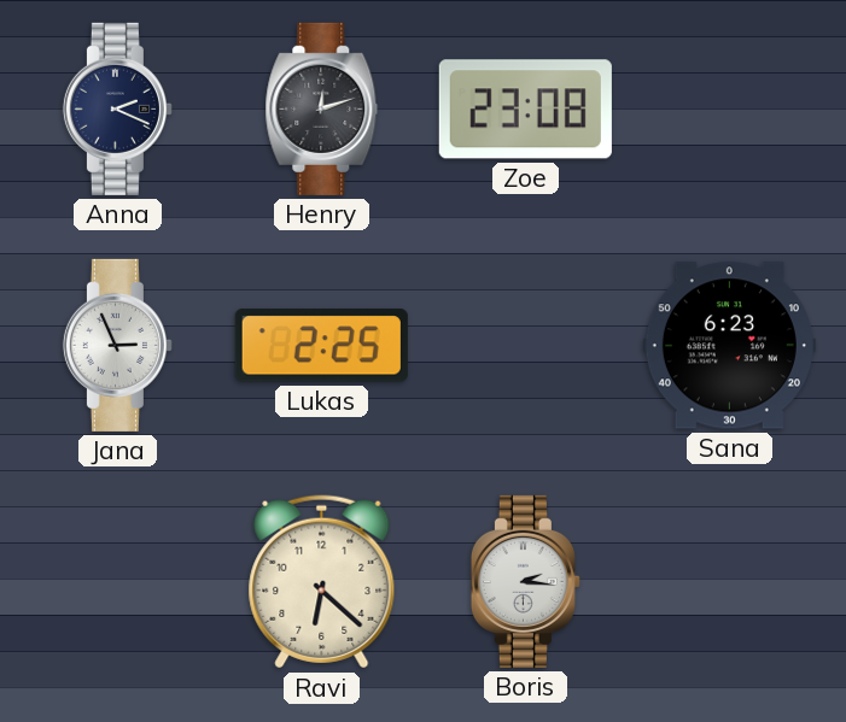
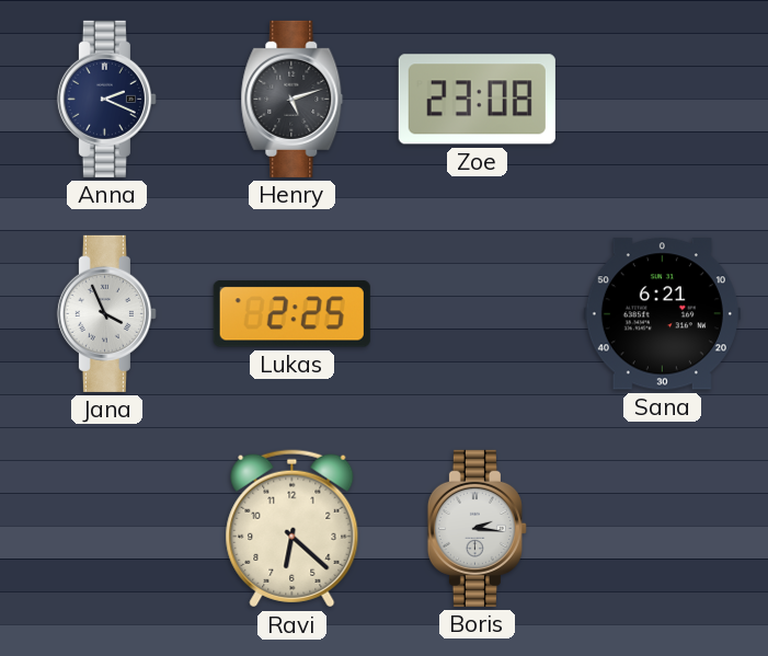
Henry: 12:12 -> 5:12 (293, 99)
Jana: 2:56 -> 3:56 (106, 313)
Sana: 6:23 -> 6:21 (662, 314)
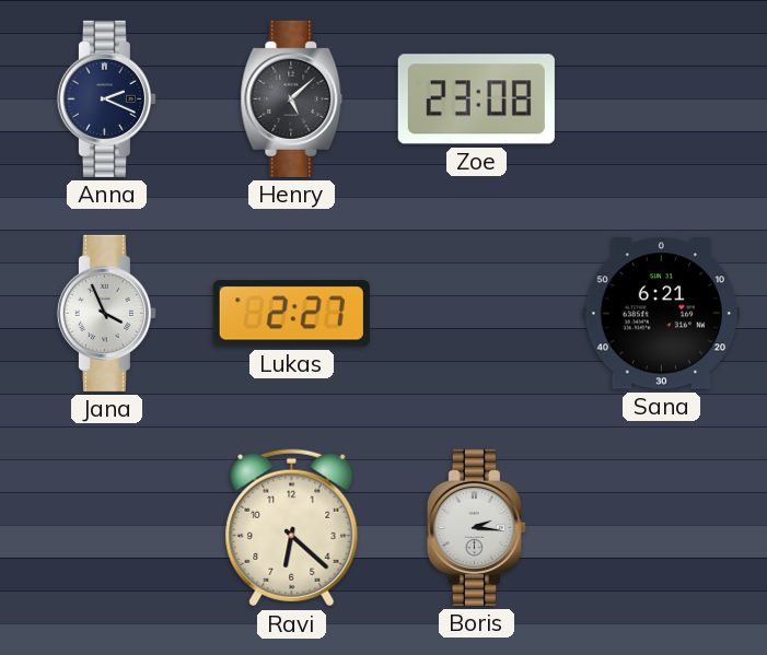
Henry: 5:12 -> 5:08 (292, 98)
Lukas: 2:25 -> 2:27 (291, 314)
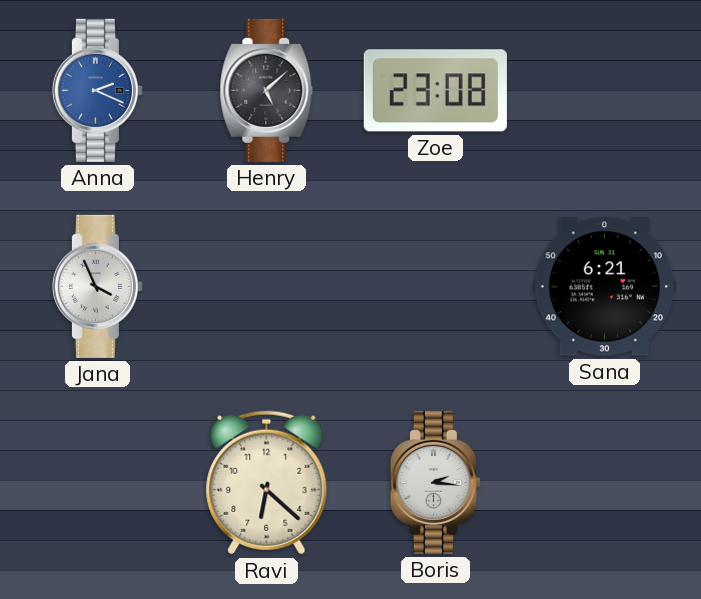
Anna dial: navy -> blue (97, 90)
Lukas: 2:27 -> none (291, 314)
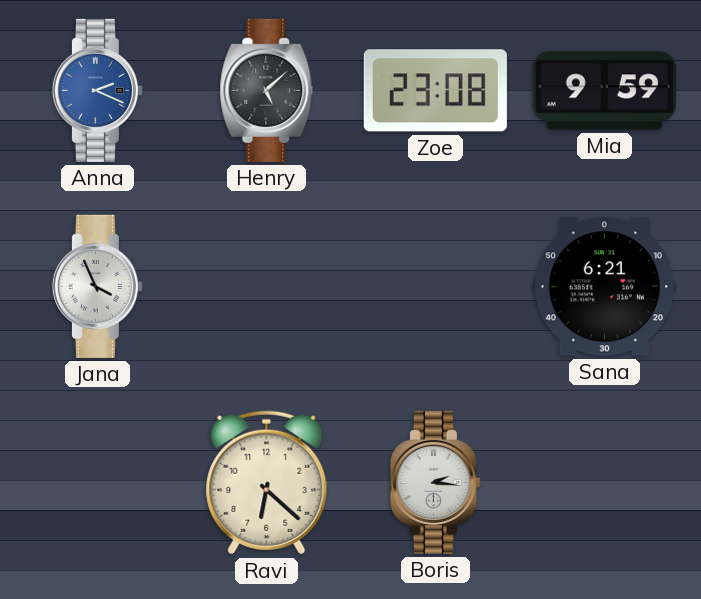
Mia: none -> 9:59 (604, 91)
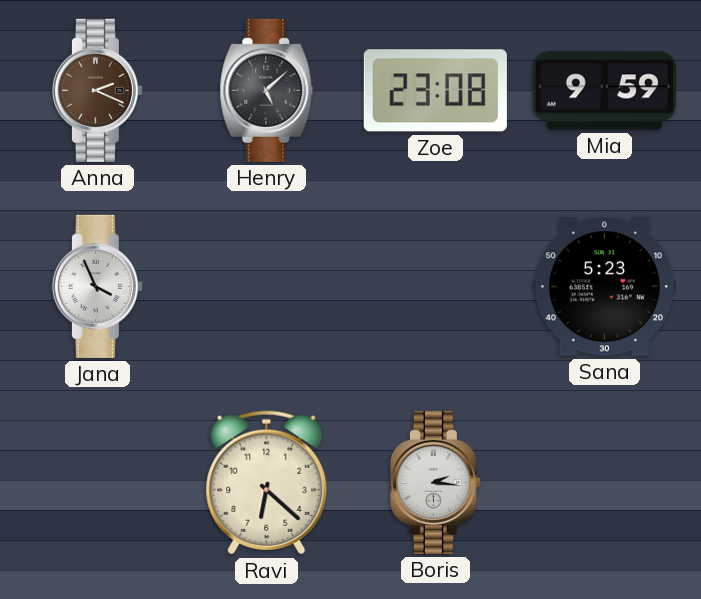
Anna dial: blue -> brown (97, 90)
Sana: 6:21 -> 5:23 (604, 287)
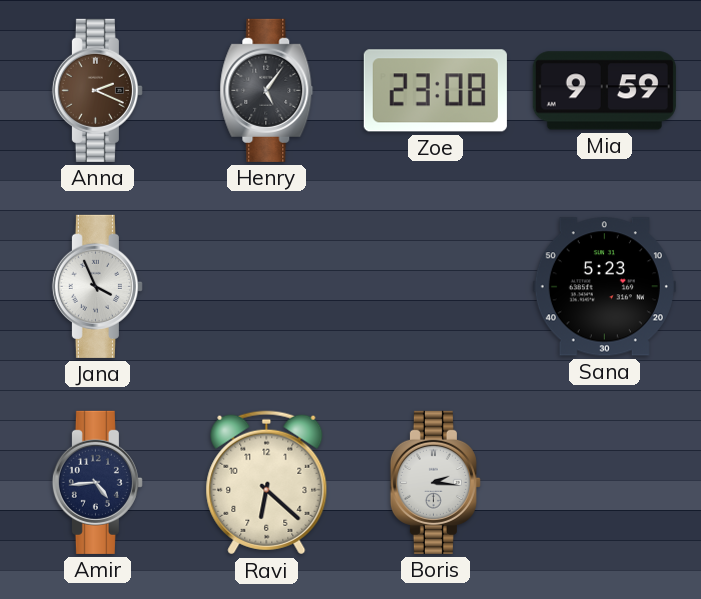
Henry: 5:08 -> 5:06 (267, 90)
Amir: none -> 4:44 (97, 482)
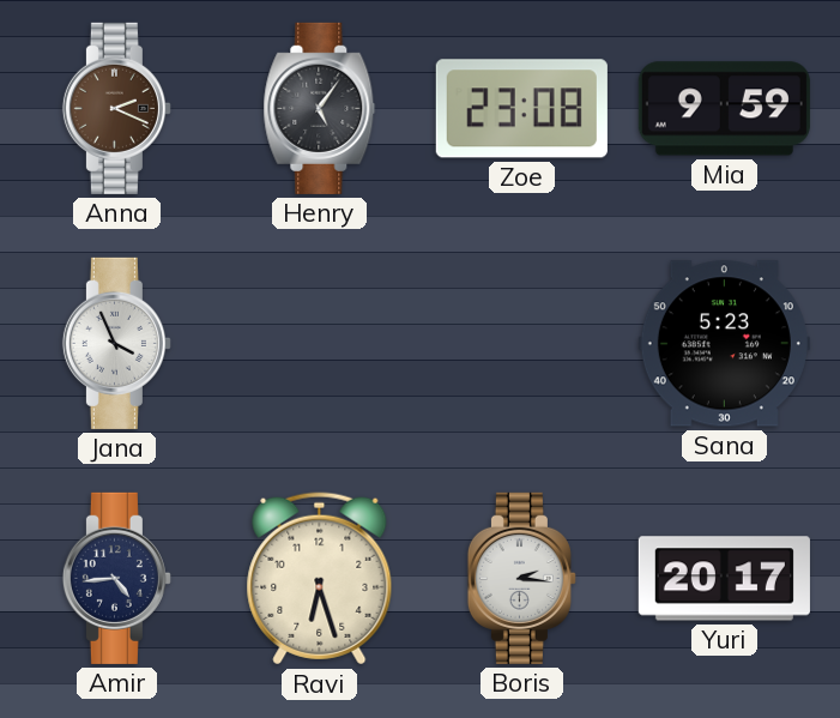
Ravi: 6:22 -> 6:27 (320, 579)
Yuri: none -> 20:17 (724, 579)
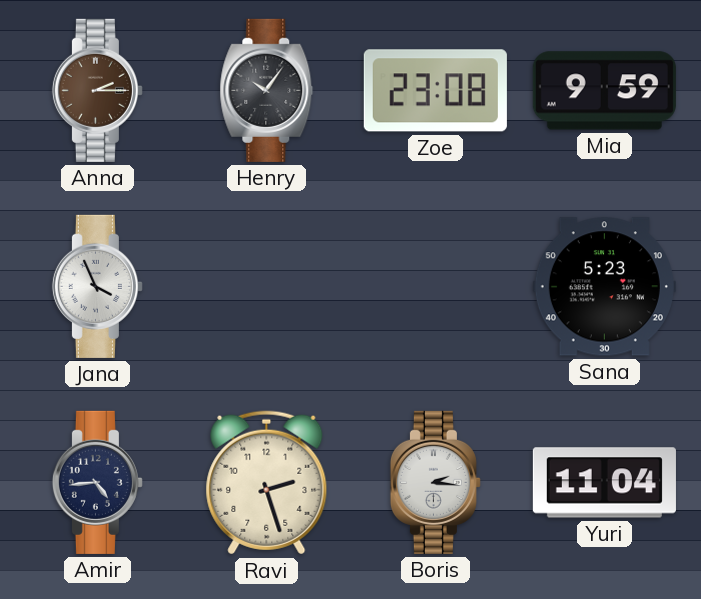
Anna: 2:19 -> 2:15 (97, 90)
Henry: 5:06 -> 10:06 (267, 90)
Ravi: 6:27 -> 2:27 (267, 483)
Yuri: 20:17 -> 11:04 (604, 483)
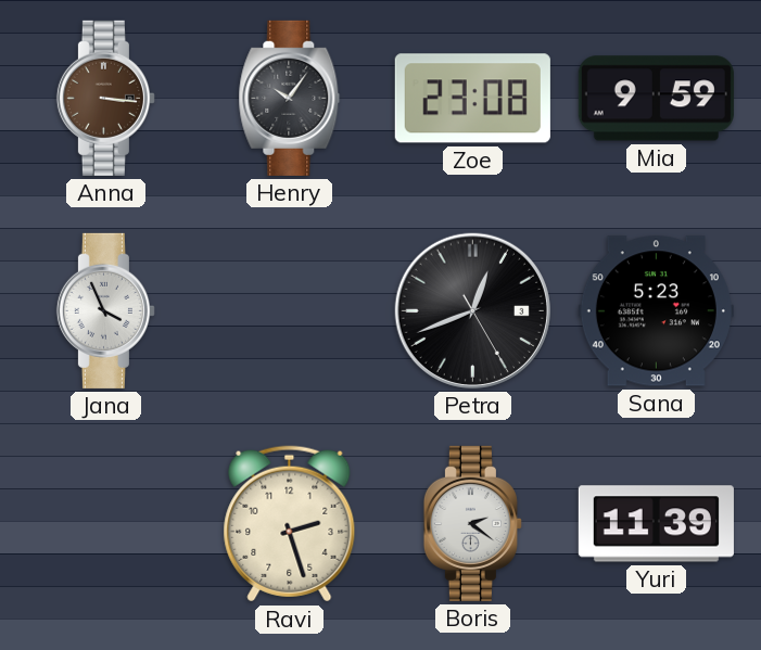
Anna: 2:15 -> 3:16 (105, 98)
Petra: none -> 12:41 (472, 310)
Amir: 4:44 -> none (97, 482)
Boris: 2:16 -> 2:21 (472, 523)
Yuri: 11:04 -> 11:39 (656, 524)
